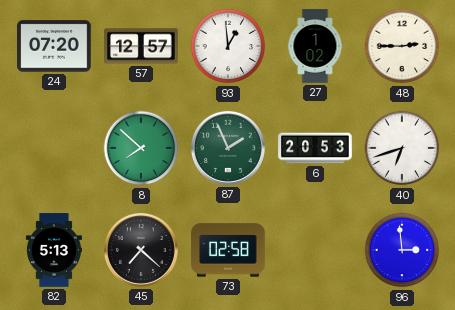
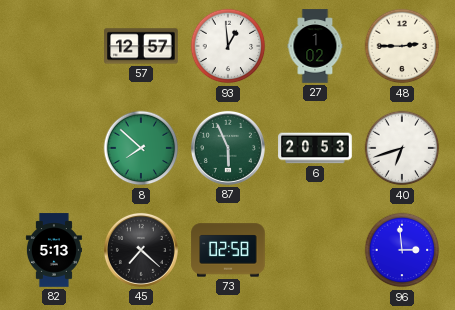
24: 07:20 -> none (54, 46)
87: 1:56 -> 5:56 (228, 148)
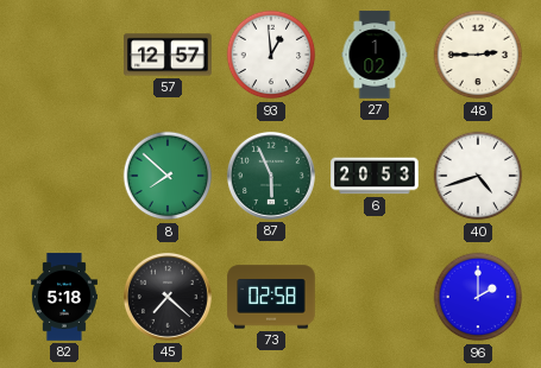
40: 6:42 -> 4:42 (478, 176)
82: 5:13 -> 5:18 (64, 297)
96: 2:59 -> 2:00 (478, 297)
